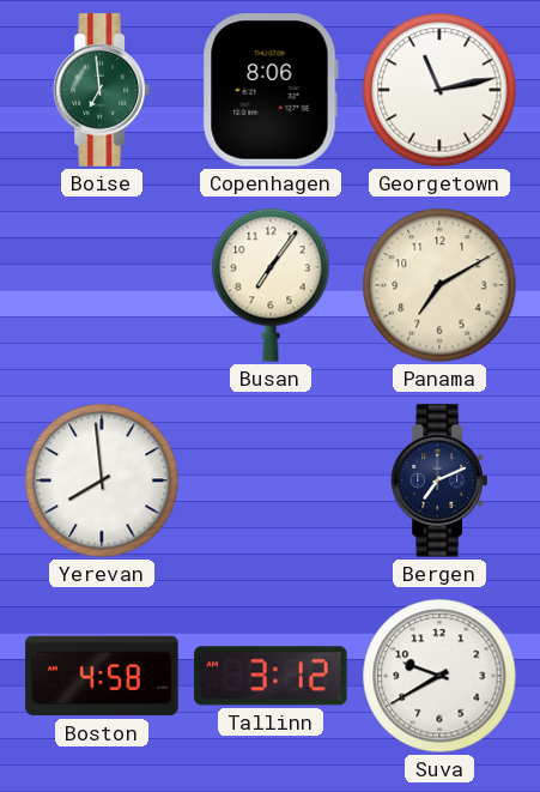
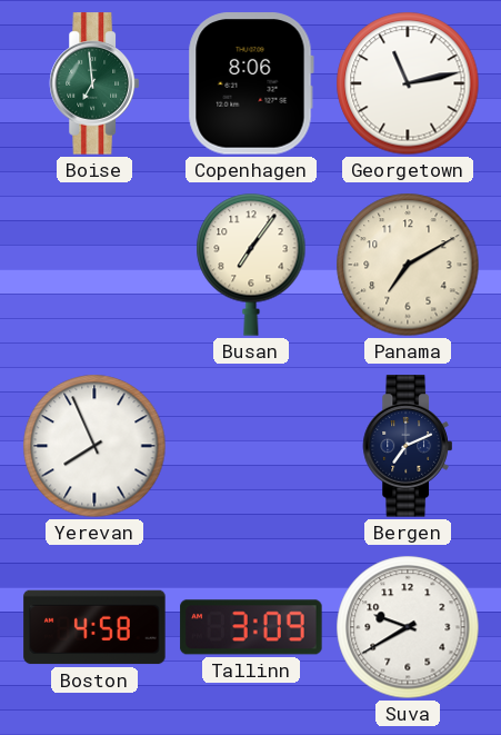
Yerevan: 7:59 -> 7:56 (94, 446)
Tallinn: 3:12 -> 3:09 (251, 627)
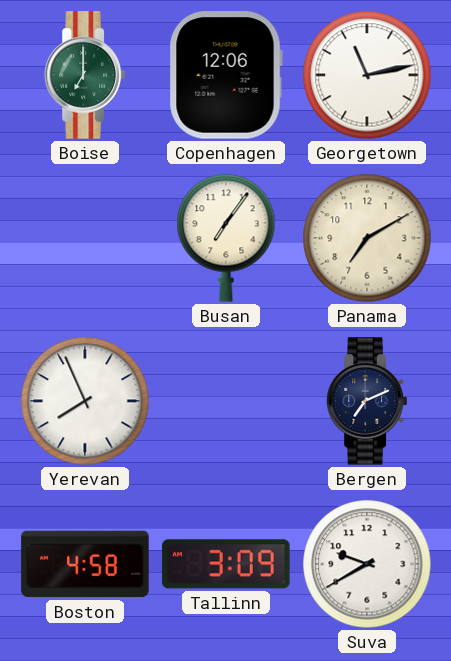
Boise: 6:59 -> 7:00 (85, 75)
Copenhagen: 8:06 -> 12:06 (226, 75)
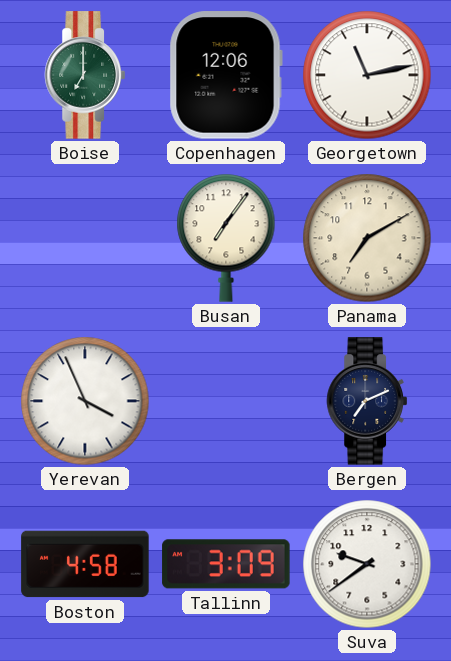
Yerevan: 7:56 -> 3:56 (85, 401)
Suva: 9:40 -> 9:39 (367, 564)
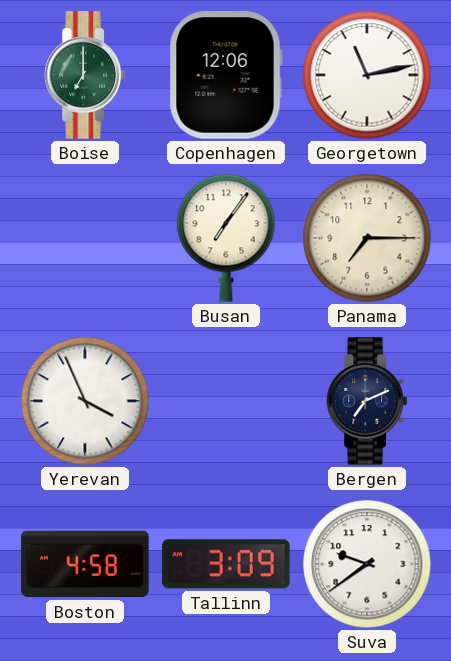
Panama: 7:10 -> 7:15 (367, 238)
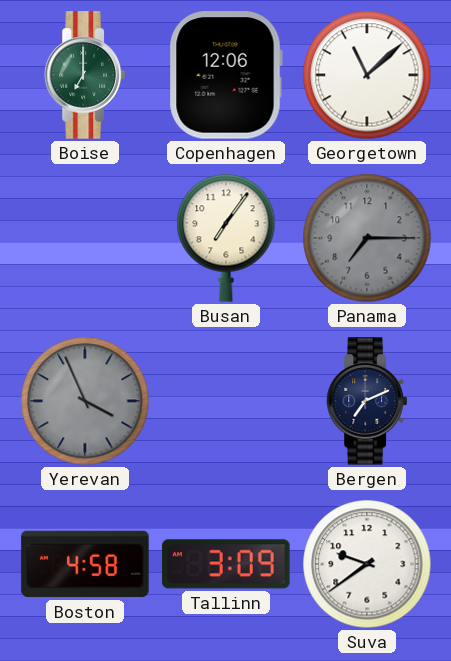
Georgetown: 11:13 -> 11:08 (367, 75)
Panama dial: cream -> grey (367, 238)
Yerevan dial: white -> grey (85, 401)
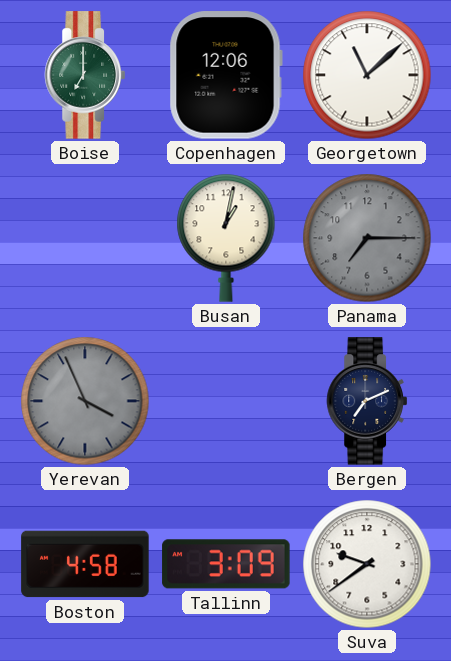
Busan: 7:06 -> 1:02 (226, 238)
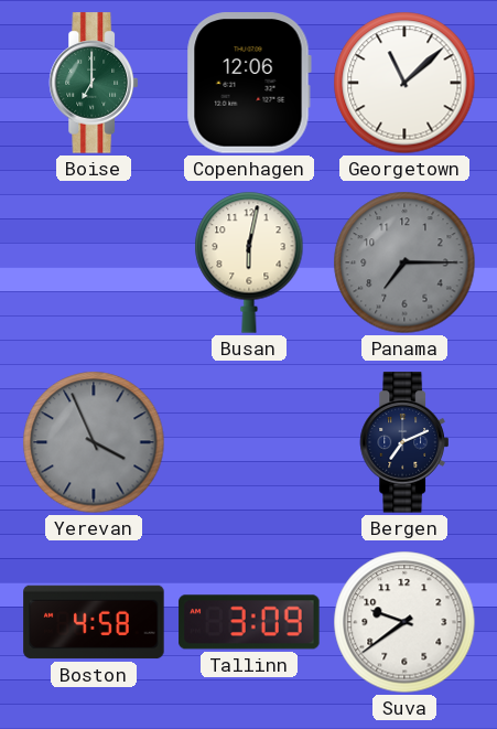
Busan: 1:02 -> 6:02 (249, 262)
